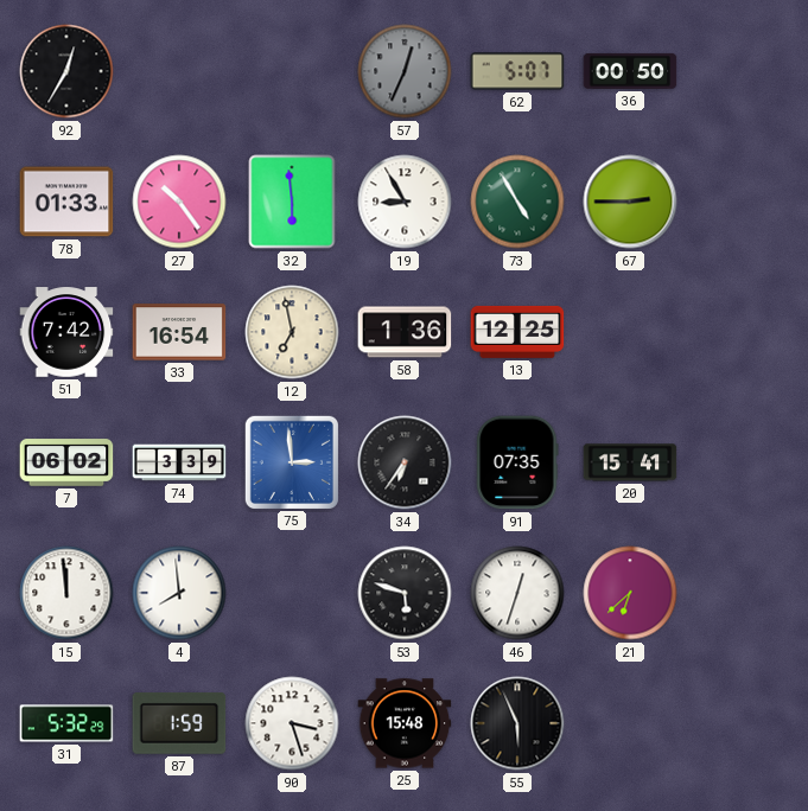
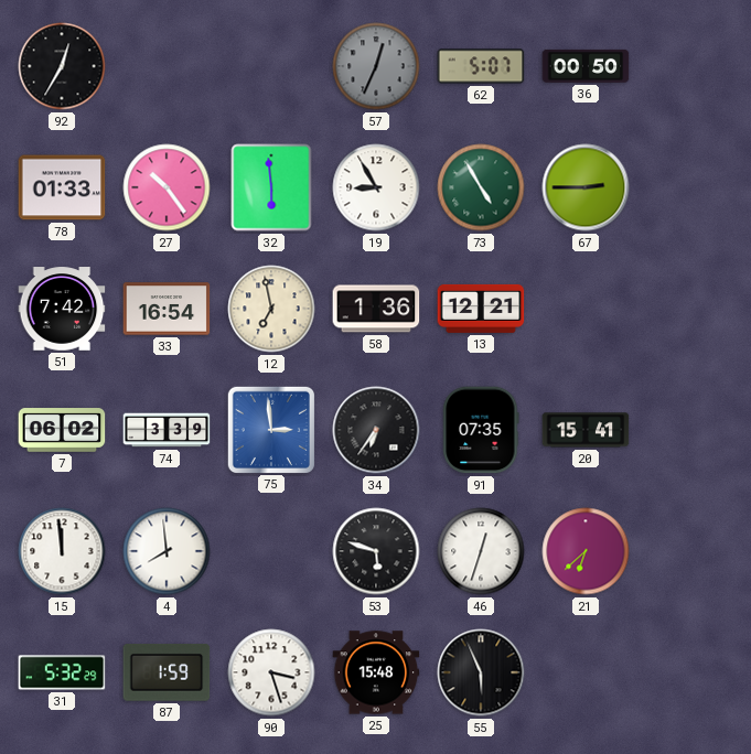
13: 12:25 -> 12:21 (481, 309)
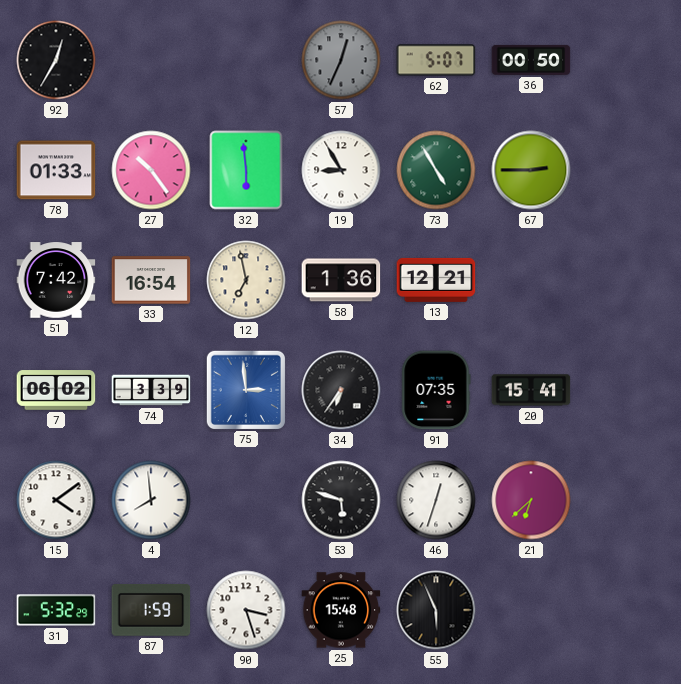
15: 11:59 -> 4:09 (56, 500)
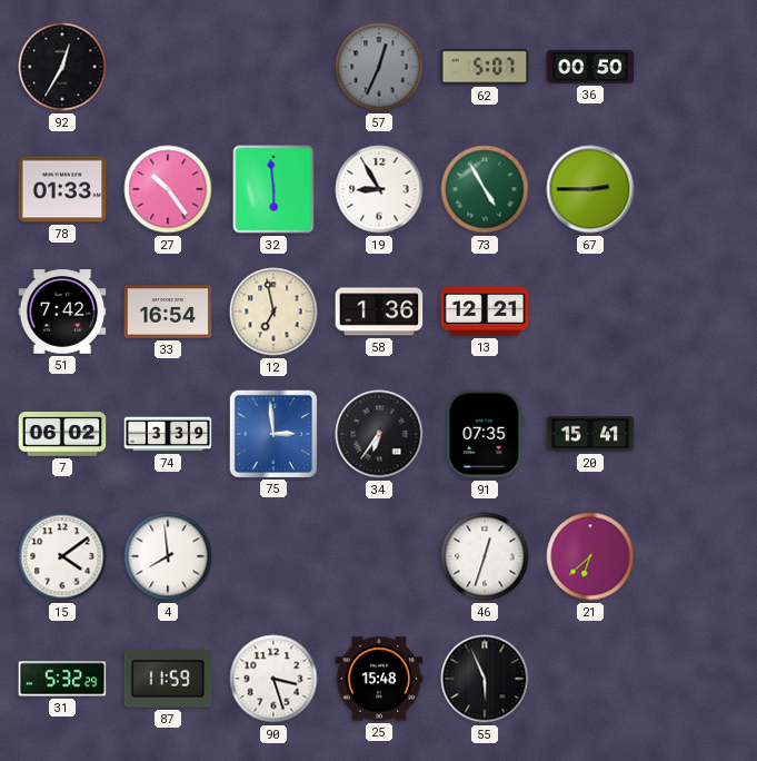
53: 5:48 -> none (341, 500)
87: 1:59 -> 11:59 (168, 680)
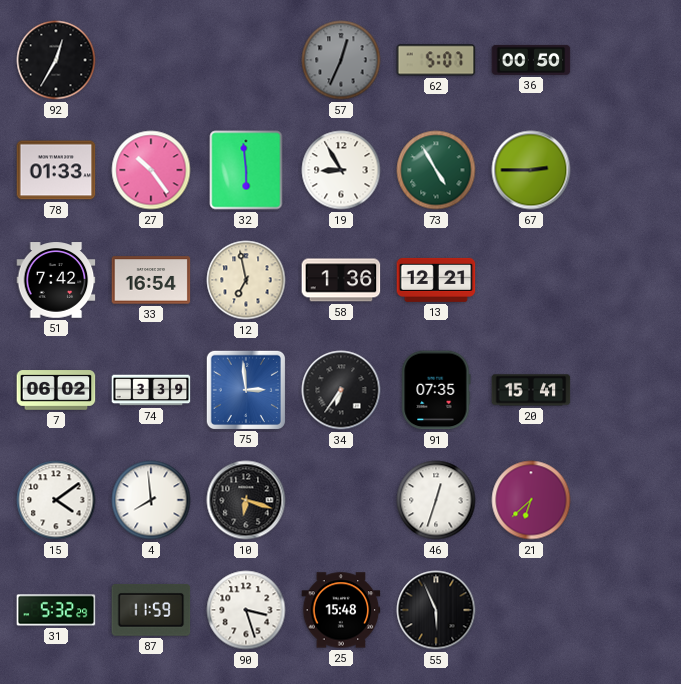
10: none -> 6:18 (246, 500)
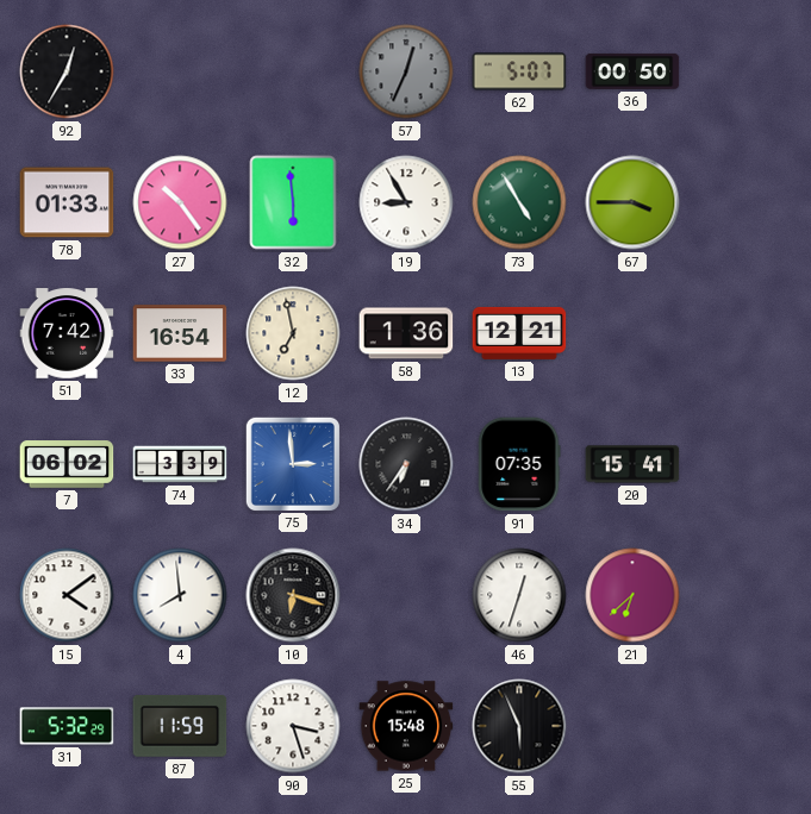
67: 2:45 -> 3:45 (632, 202)
